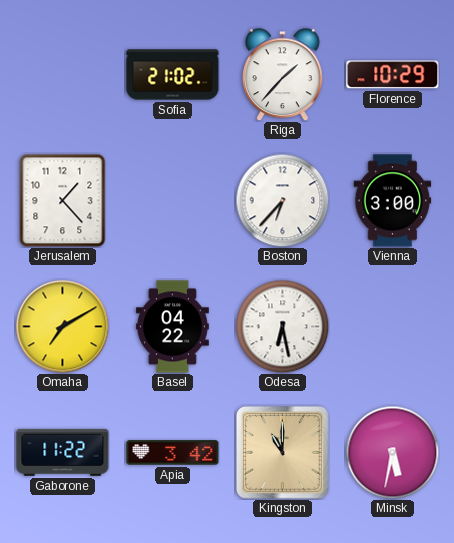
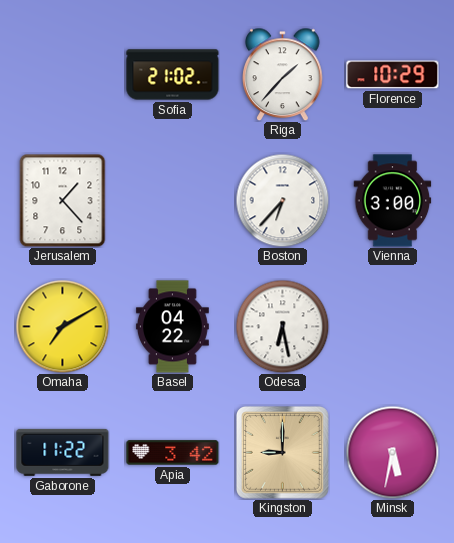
Kingston: 11:00 -> 9:00 (282, 452)
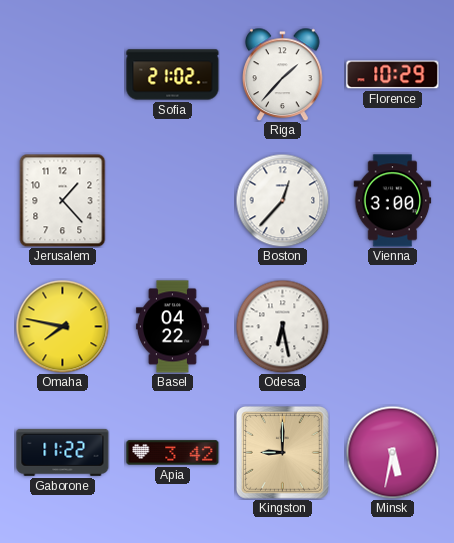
Boston: 6:37 -> 12:37 (282, 200)
Omaha: 7:10 -> 7:47 (62, 326)
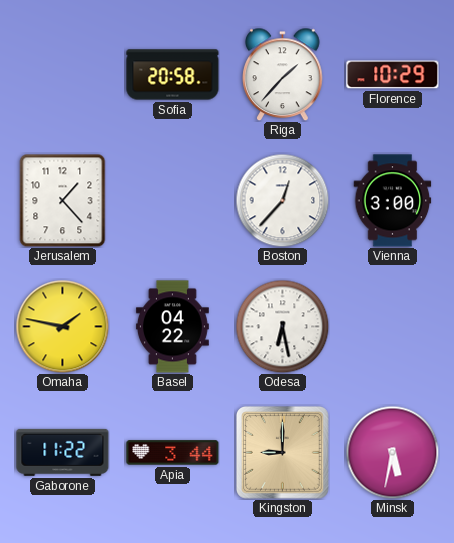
Sofia: 21:02 -> 20:58 (173, 75)
Omaha: 7:47 -> 1:47 (62, 326)
Apia: 3:42 -> 3:44 (173, 453)
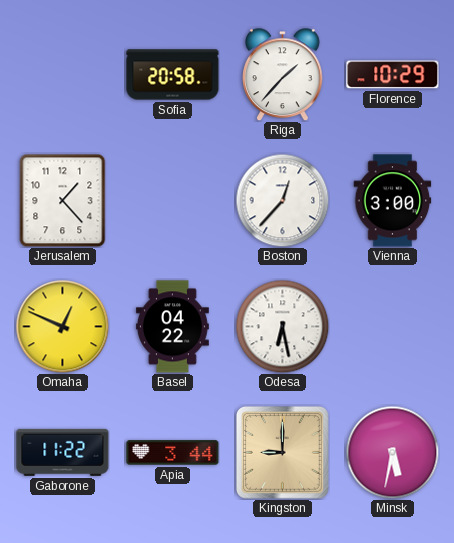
Omaha: 1:47 -> 12:49 (62, 326)
